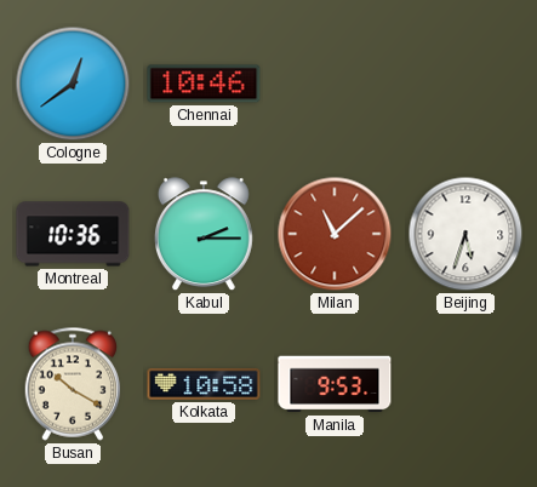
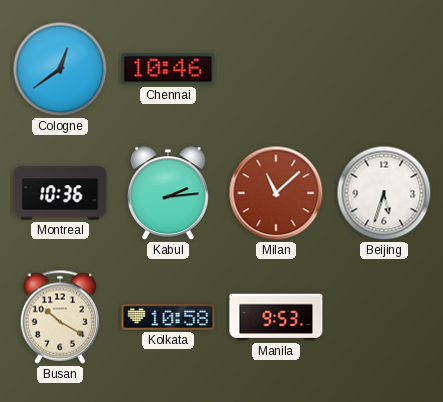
Kabul: 2:15 -> 2:14 (168, 194)
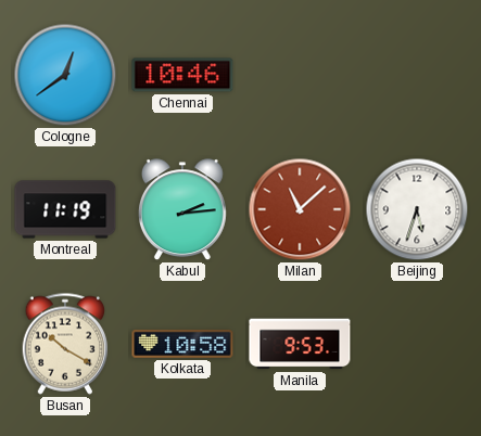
Montreal: 10:36 -> 11:19 (65, 209)
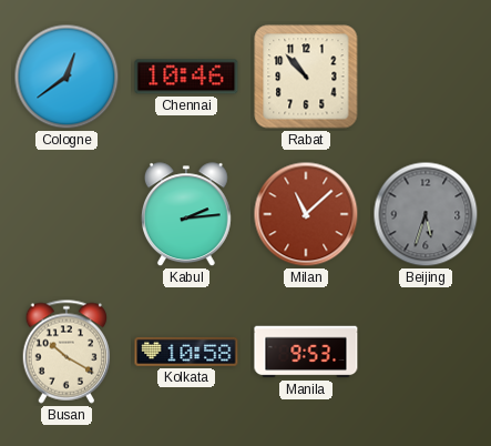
Rabat: none -> 10:53 (306, 77)
Montreal: 11:19 -> none (65, 209)
Beijing dial: white -> grey (426, 214)
